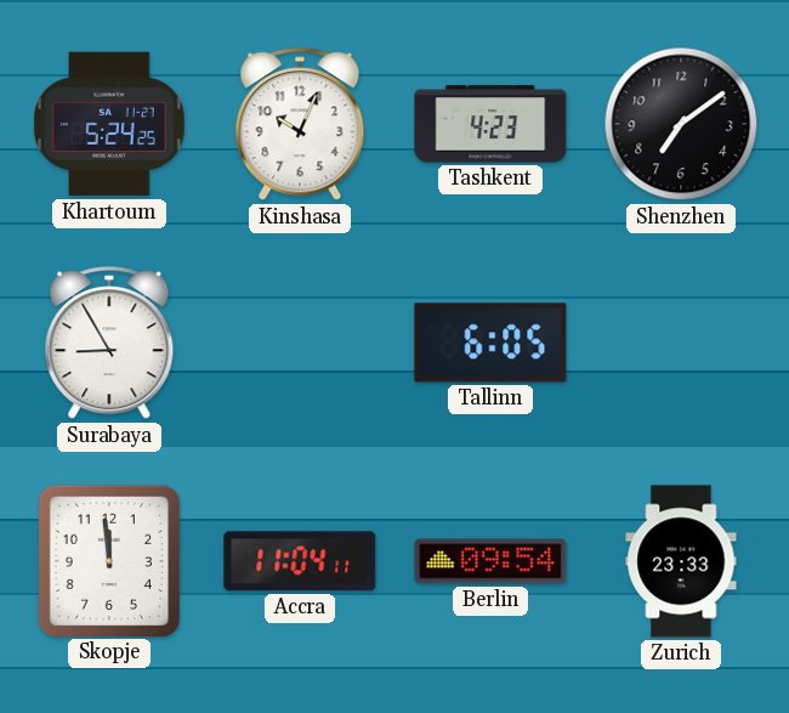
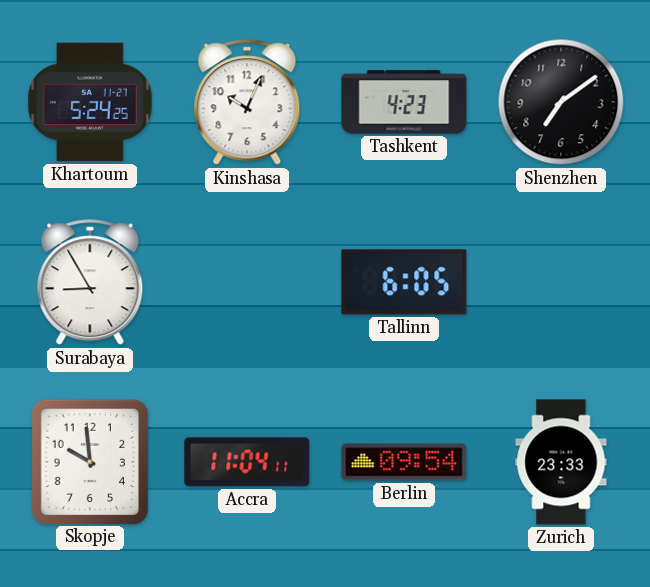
Skopje: 11:59 -> 9:59 (90, 461)
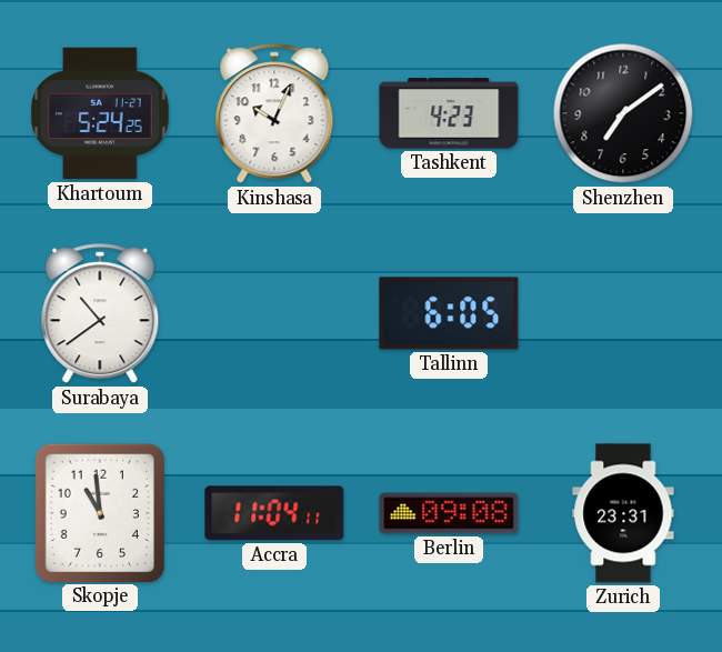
Surabaya: 8:55 -> 10:39 (100, 314)
Skopje: 9:59 -> 10:59 (100, 512)
Berlin: 09:54 -> 09:08 (449, 513)
Zurich: 23:33 -> 23:31 (623, 513)
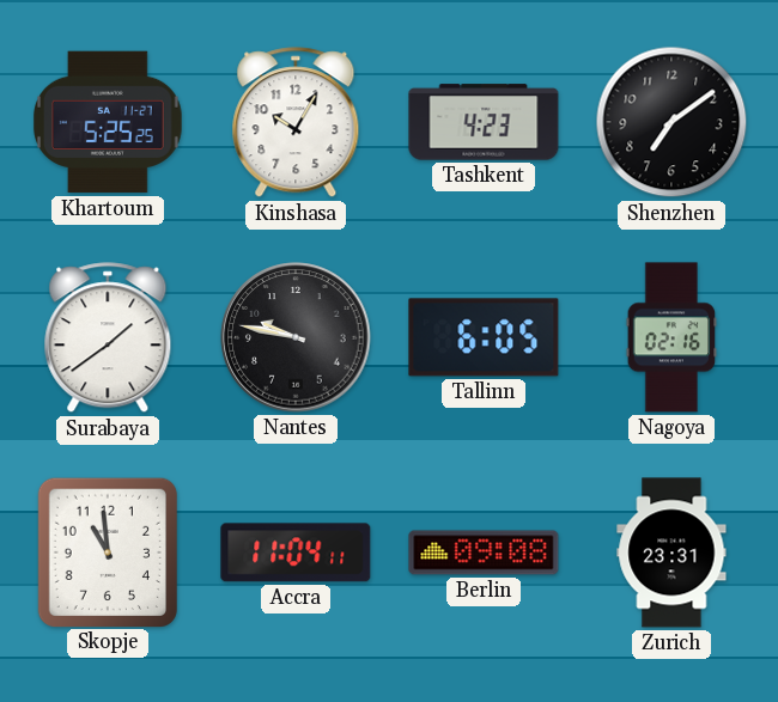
Khartoum: 5:24 -> 5:25 (109, 122)
Kinshasa: 10:04 -> 10:05 (296, 123)
Surabaya: 10:39 -> 1:39 (108, 338)
Nantes: none -> 9:47 (296, 337)
Nagoya: none -> 02:16 (671, 337)
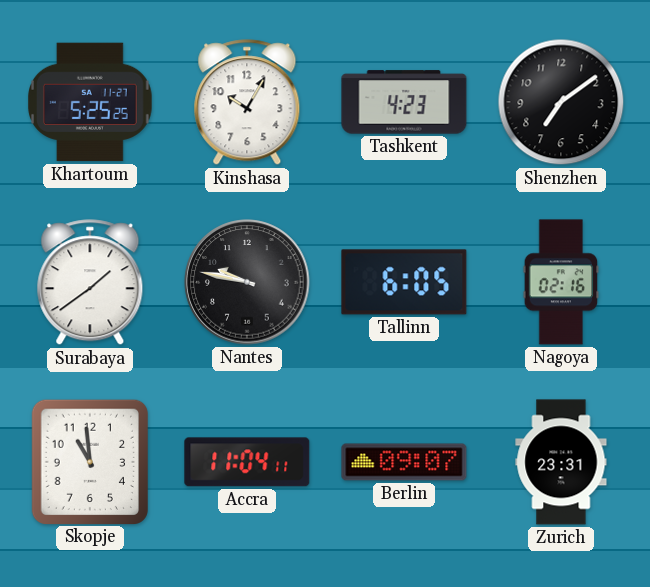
Berlin: 09:08 -> 09:07 (404, 462)
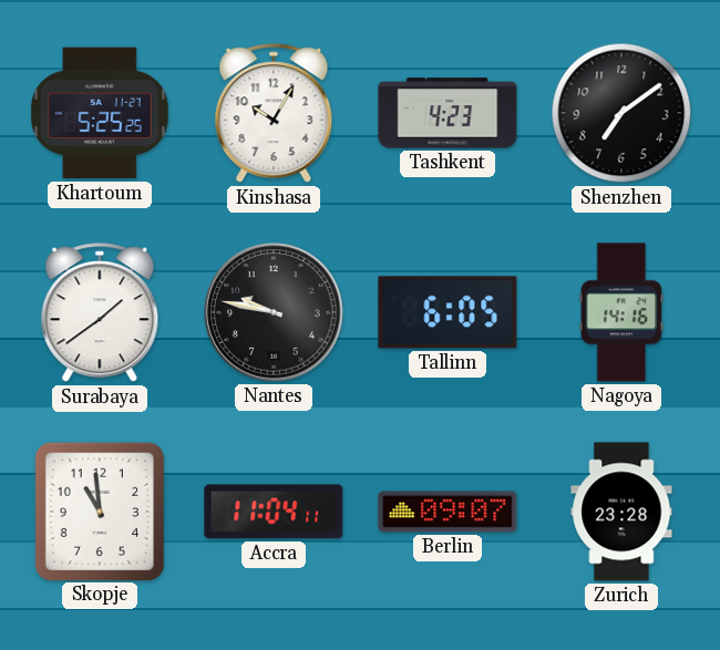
Nagoya: 02:16 -> 14:16 (621, 312)
Zurich: 23:31 -> 23:28 (621, 512)
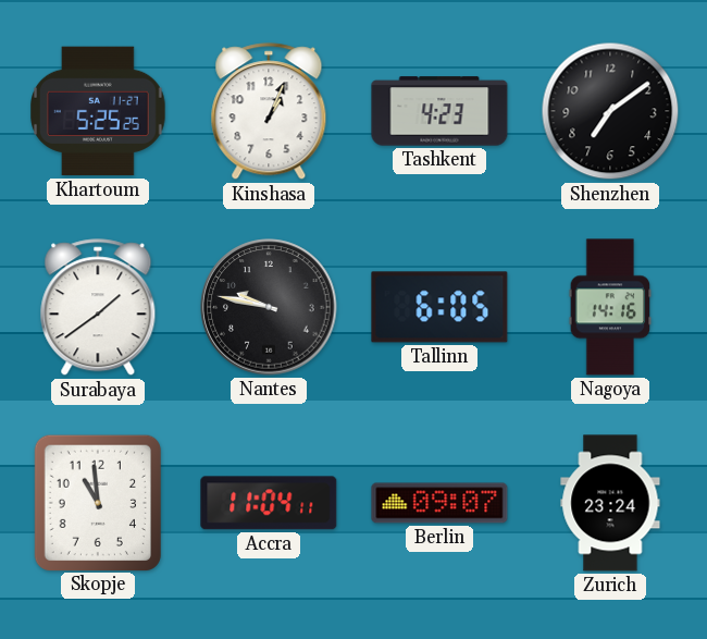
Kinshasa: 10:05 -> 1:04 (269, 112)
Zurich: 23:28 -> 23:24 (610, 503)
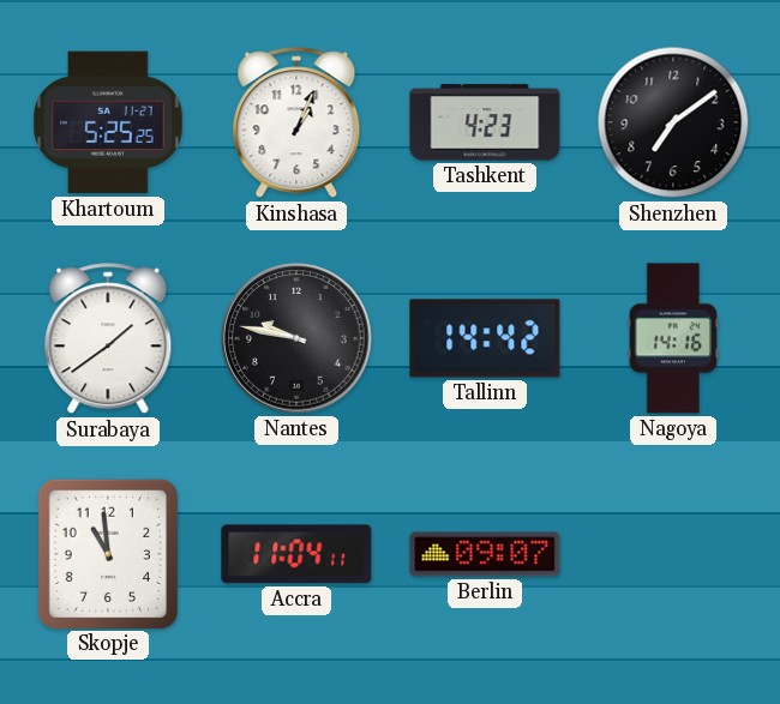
Tallinn: 6:05 -> 14:42 (485, 338)
Zurich: 23:24 -> none (610, 503)
